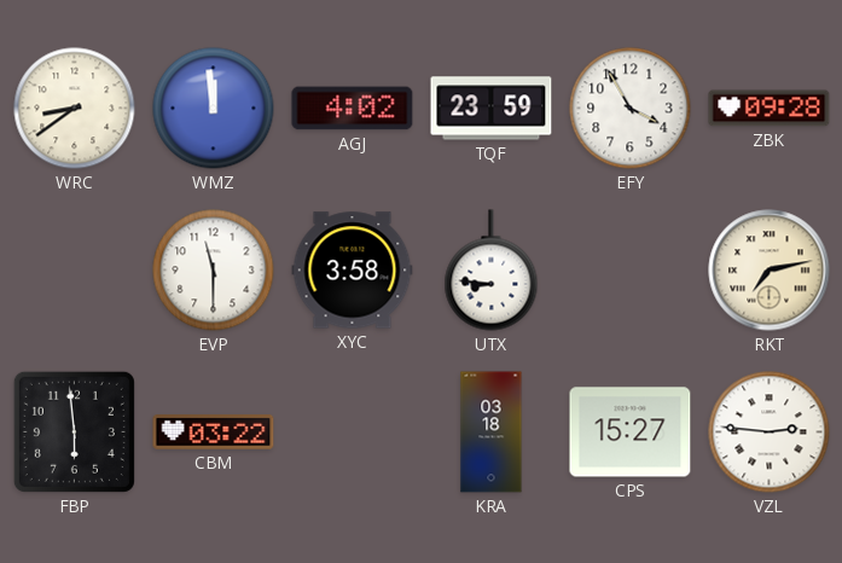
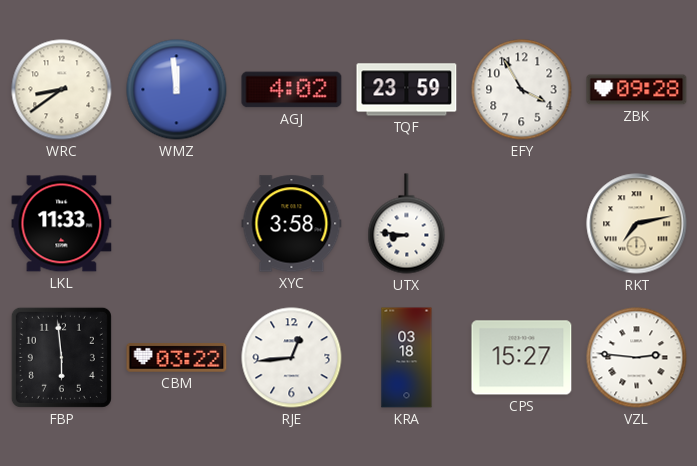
LKL: none -> 11:33 (62, 224)
EVP: 11:30 -> none (214, 271)
RJE: none -> 12:44 (292, 358)
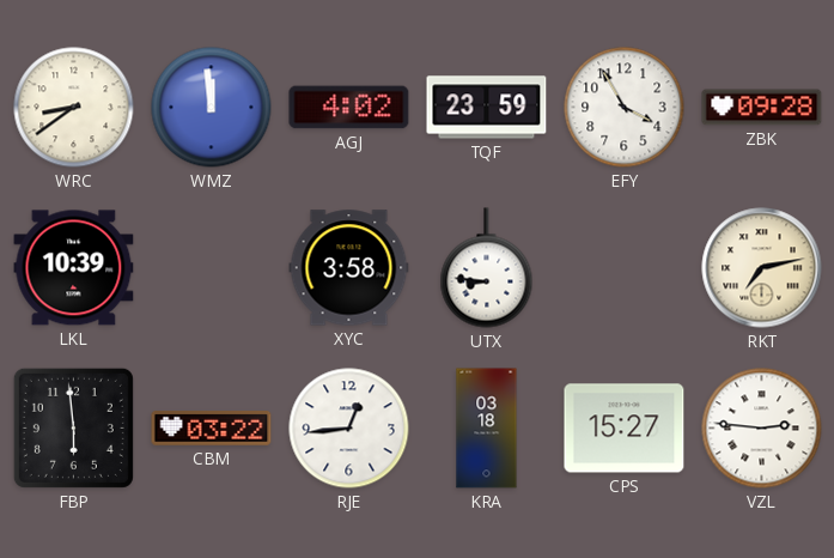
LKL: 11:33 -> 10:39 (74, 268)
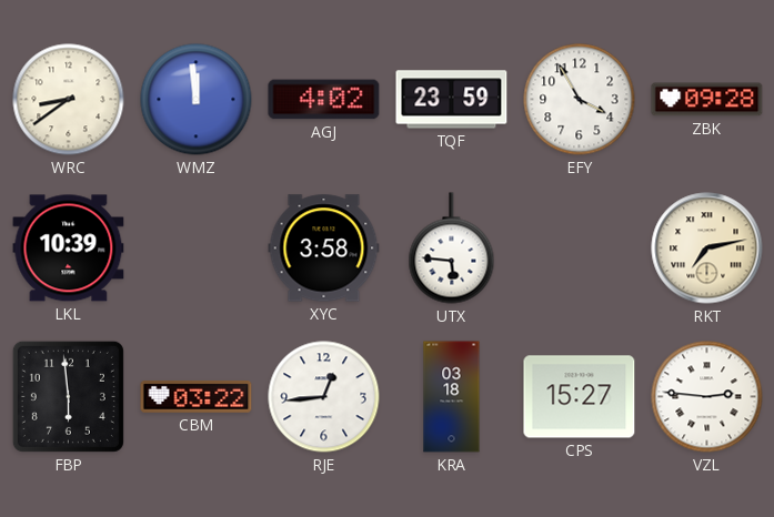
UTX: 8:46 -> 5:46 (452, 249)
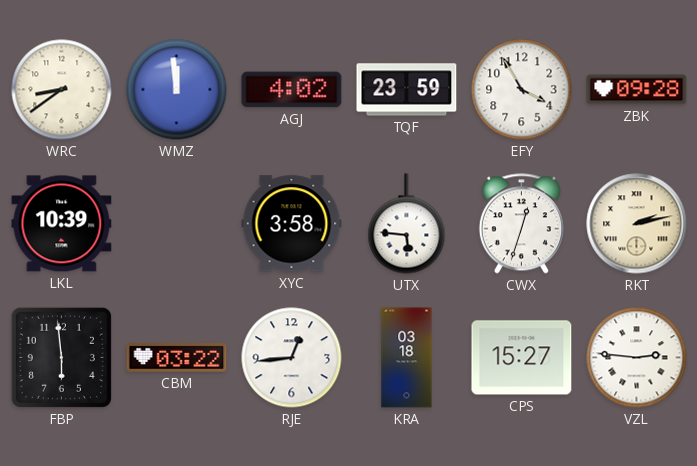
CWX: none -> 12:33 (521, 224)
RKT: 7:13 -> 2:13 (637, 224)
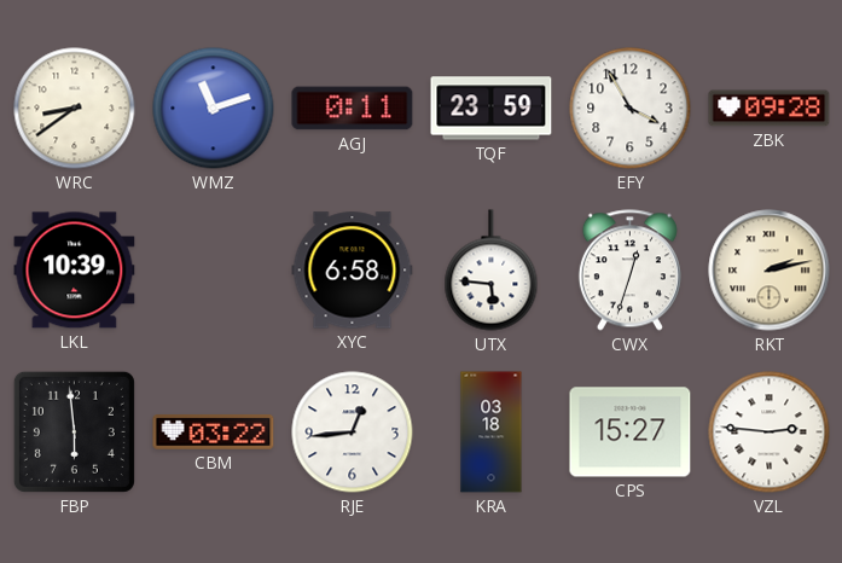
WMZ: 11:59 -> 11:12 (214, 109)
AGJ: 4:02 -> 0:11 (353, 109)
XYC: 3:58 -> 6:58 (353, 271)
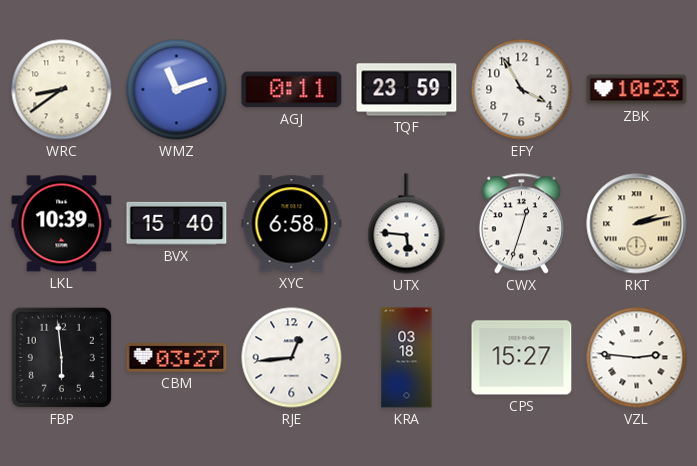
ZBK: 09:28 -> 10:23 (637, 90)
BVX: none -> 15:40 (177, 223)
CBM: 03:22 -> 03:27 (177, 358)
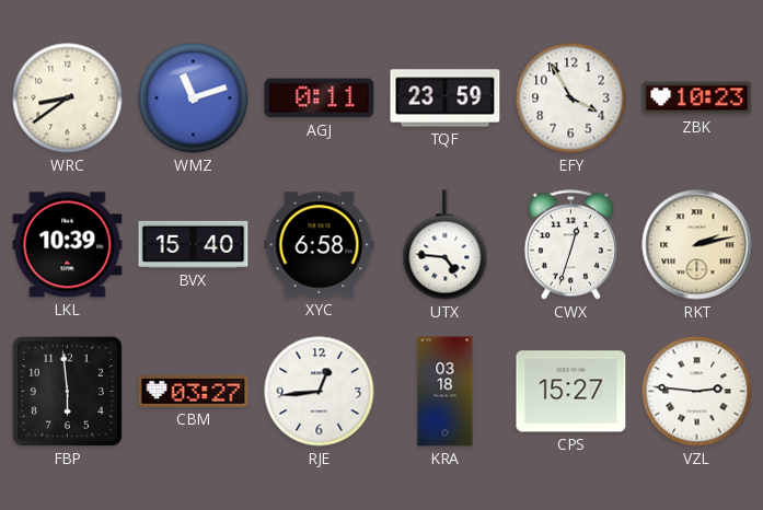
UTX: 5:46 -> 4:46 (446, 245)
